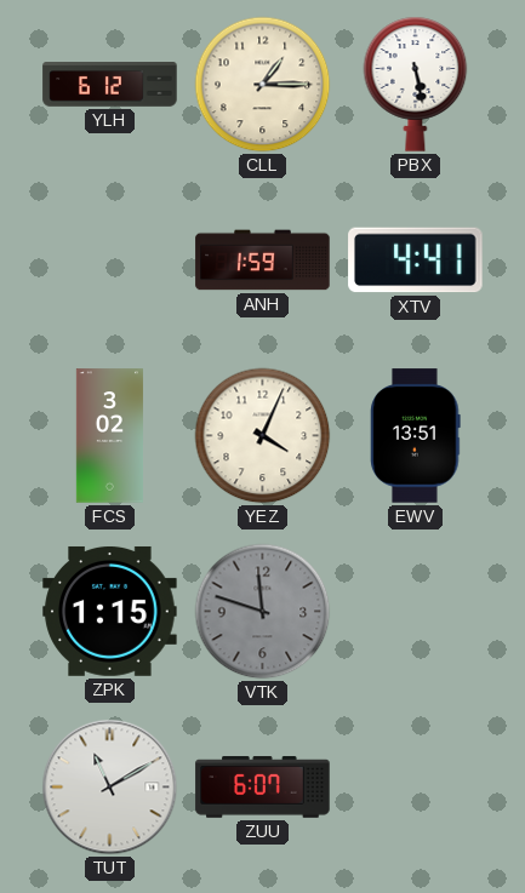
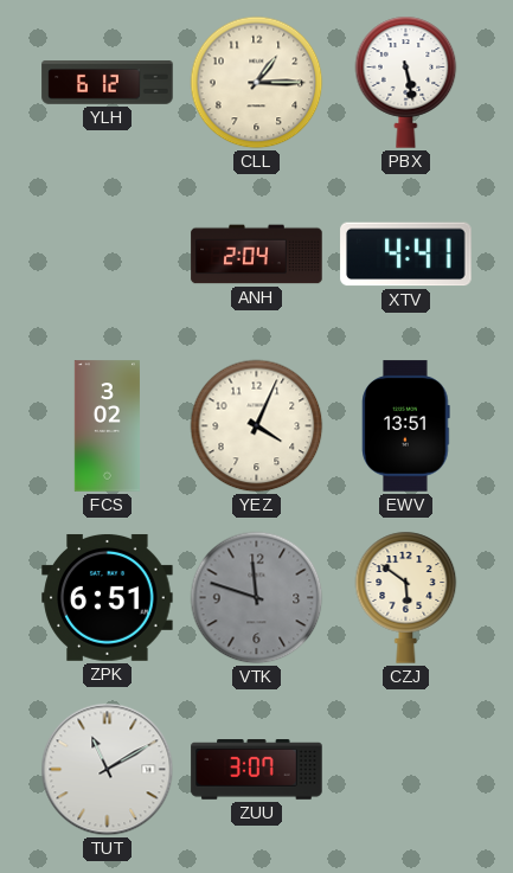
ANH: 1:59 -> 2:04 (257, 255)
ZPK: 1:15 -> 6:51 (108, 597)
CZJ: none -> 5:51 (406, 597)
ZUU: 6:07 -> 3:07 (257, 770)
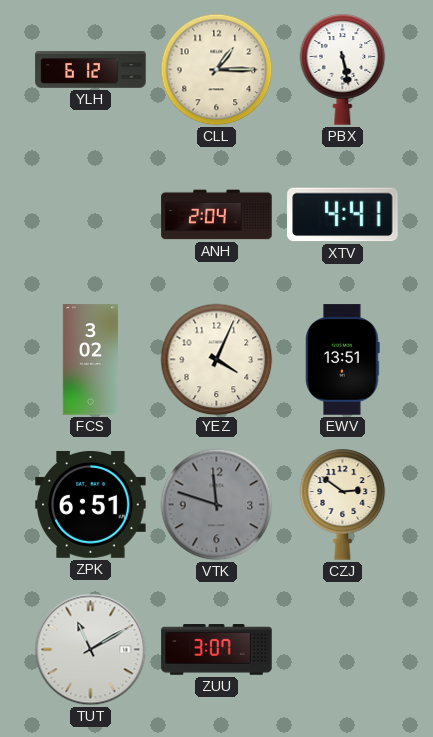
CZJ: 5:51 -> 2:51 (343, 504)
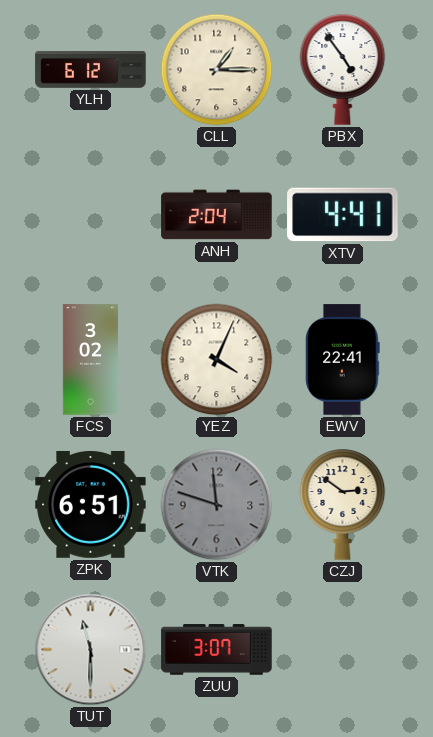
PBX: 5:28 -> 4:54 (343, 69)
EWV: 13:51 -> 22:41 (343, 360)
TUT: 11:10 -> 11:30 (91, 650)
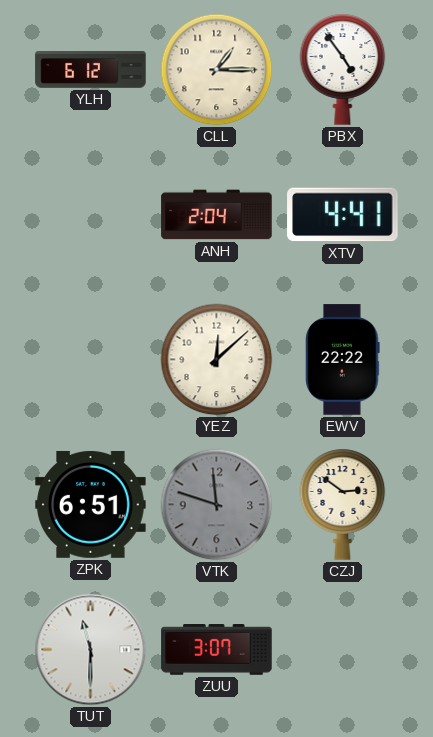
FCS: 3:02 -> none (90, 360)
YEZ: 4:04 -> 12:08 (217, 360)
EWV: 22:41 -> 22:22 (343, 360)
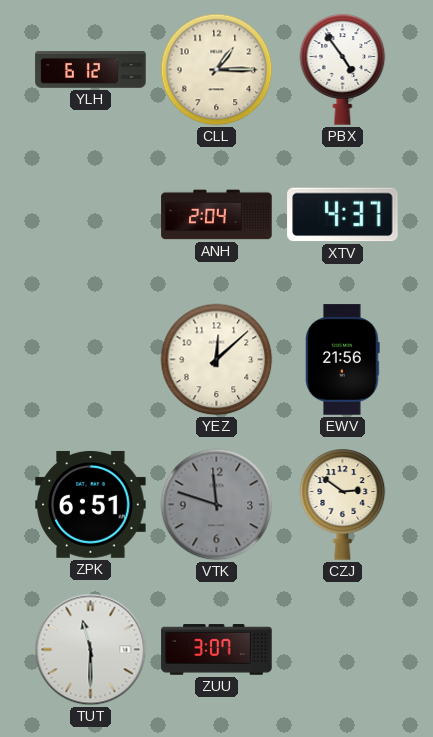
XTV: 4:41 -> 4:37 (343, 215)
EWV: 22:22 -> 21:56 (343, 360)
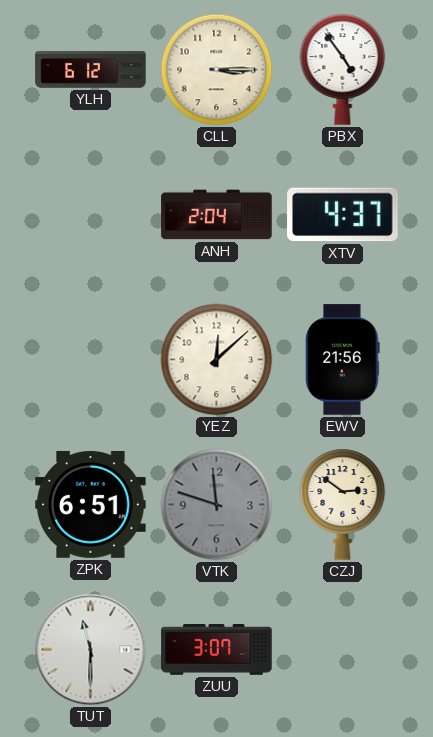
CLL: 1:15 -> 3:15 (217, 70)
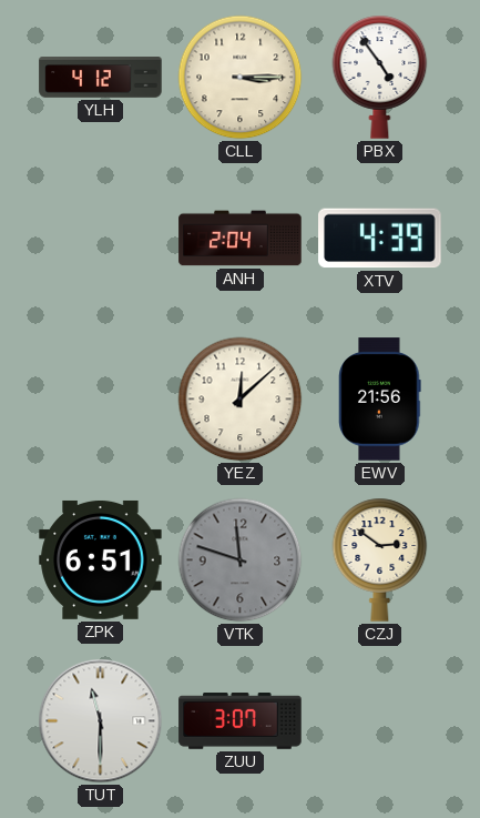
YLH: 6:12 -> 4:12 (101, 78)
XTV: 4:37 -> 4:39 (380, 239)
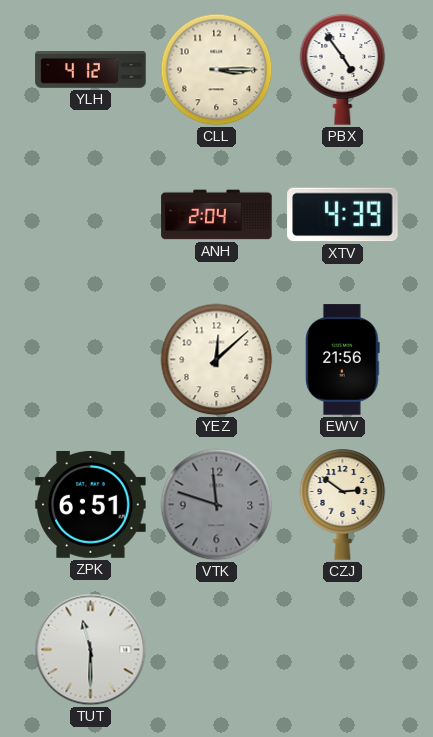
ZUU: 3:07 -> none (241, 721)
